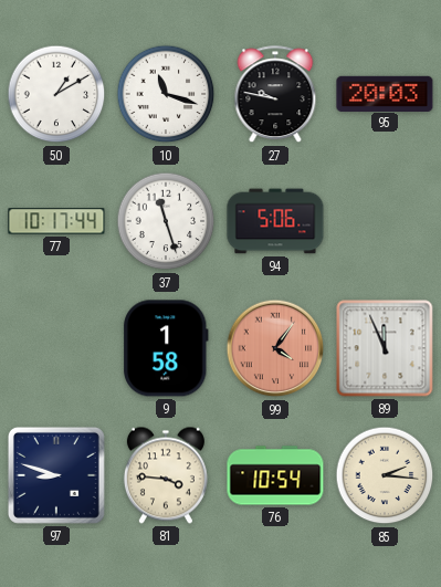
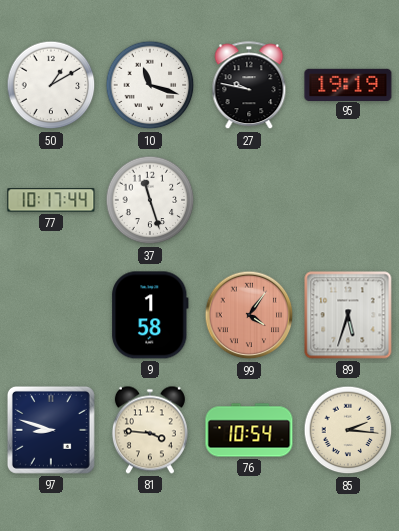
95: 20:03 -> 19:19 (348, 84)
94: 5:06 -> none (275, 221)
89: 11:56 -> 5:33 (348, 315)
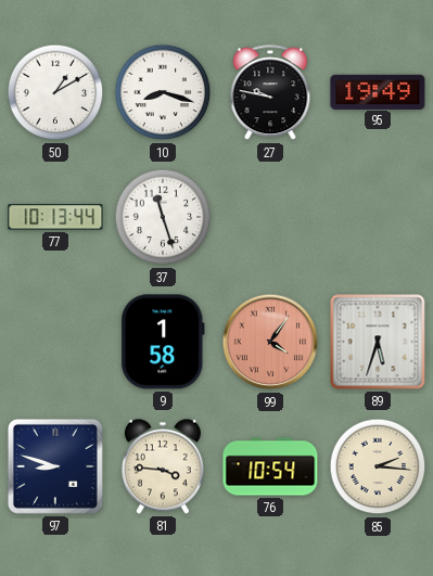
10: 11:18 -> 8:18 (163, 92)
95: 19:19 -> 19:49 (378, 91)
77: 10:17 -> 10:13 (55, 217)
